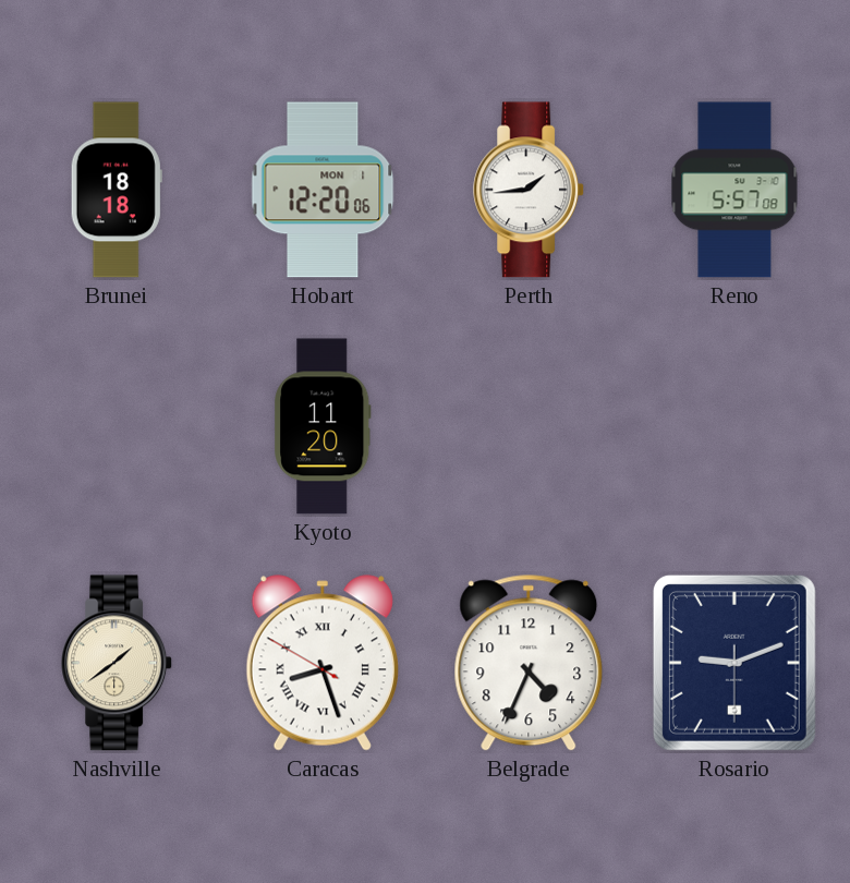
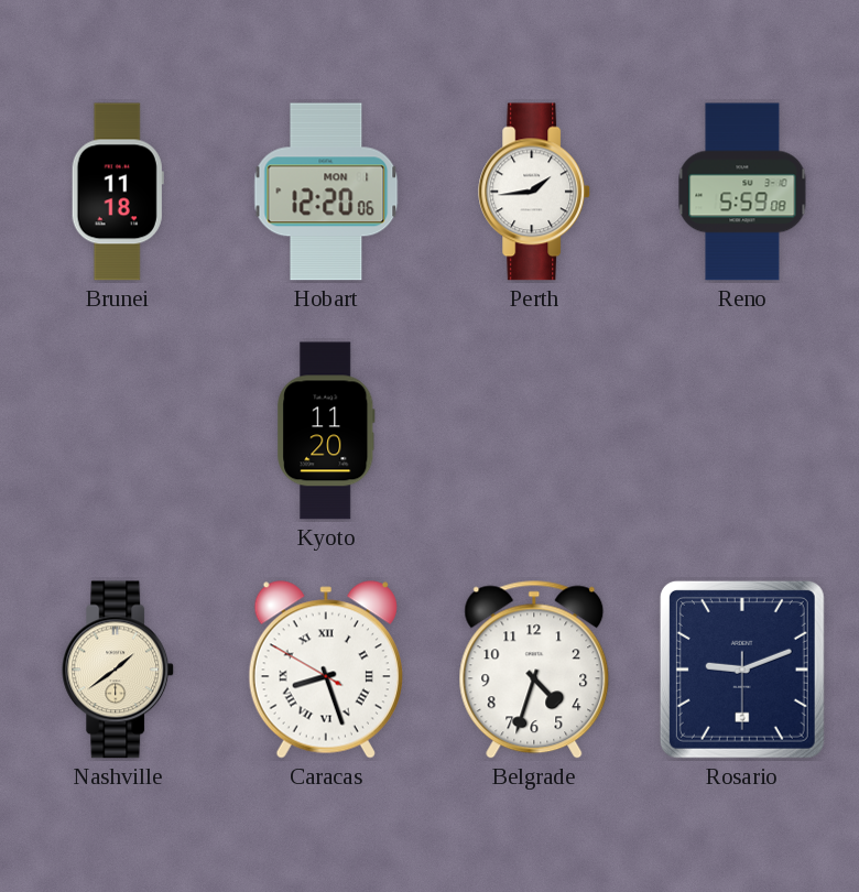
Brunei: 18:18 -> 11:18 (118, 192)
Reno: 5:57 -> 5:59 (742, 192)
Belgrade: 4:34 -> 4:33 (534, 670)
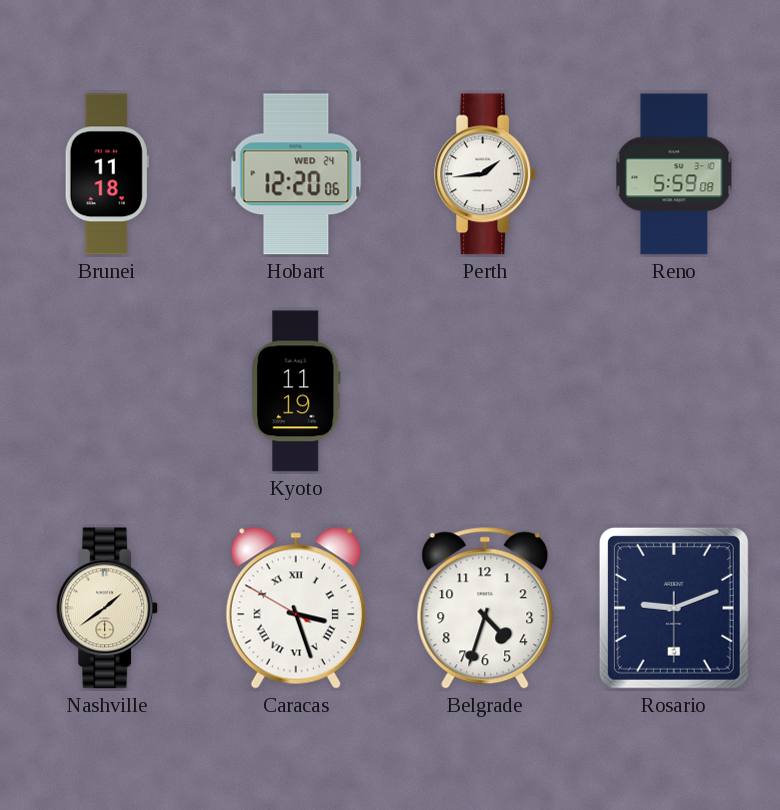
Hobart date: MON 1 -> WED 24 (296, 174)
Kyoto: 11:20 -> 11:19 (296, 391)
Caracas: 8:26 -> 3:26 (296, 608)
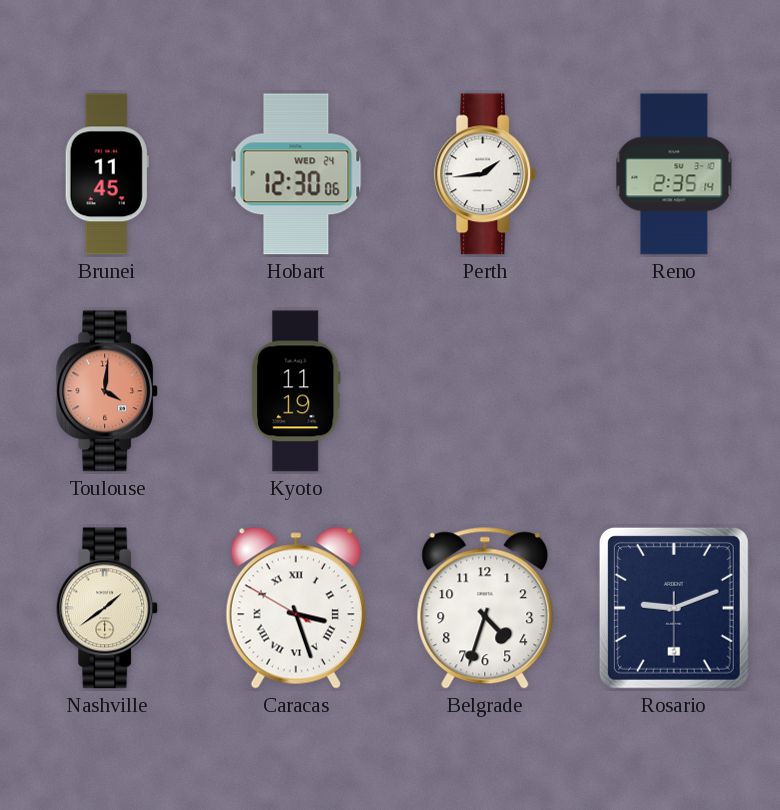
Brunei: 11:18 -> 11:45 (107, 174)
Hobart: 12:20 -> 12:30 (296, 174)
Reno: 5:59 -> 2:35 (674, 174)
Toulouse: none -> 4:01 (108, 391)
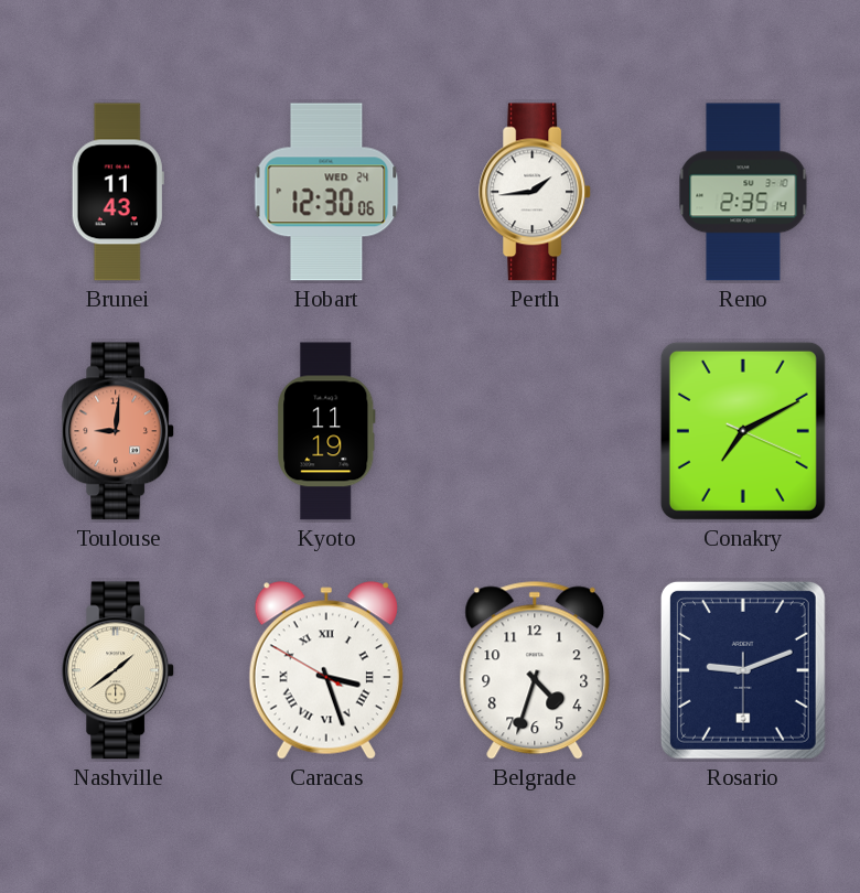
Brunei: 11:45 -> 11:43 (118, 192)
Toulouse: 4:01 -> 9:01 (119, 431)
Conakry: none -> 7:10 (743, 431)
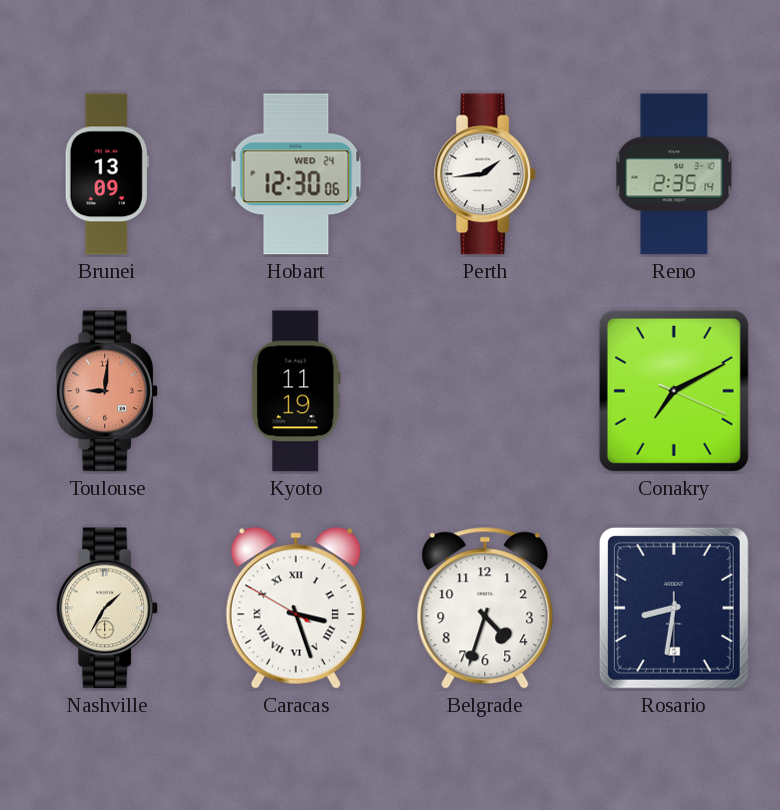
Brunei: 11:43 -> 13:09 (107, 174)
Nashville: 1:39 -> 1:35 (108, 608)
Rosario: 9:11 -> 8:31 (674, 608)
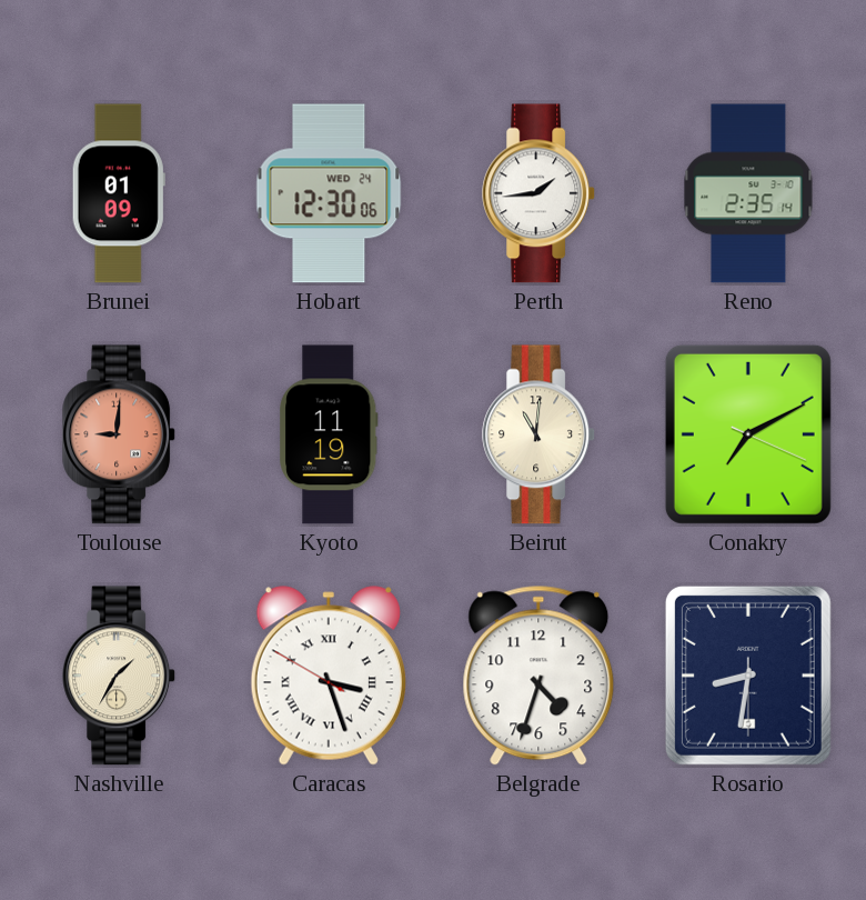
Brunei: 13:09 -> 01:09 (119, 193)
Beirut: none -> 11:01 (540, 434)
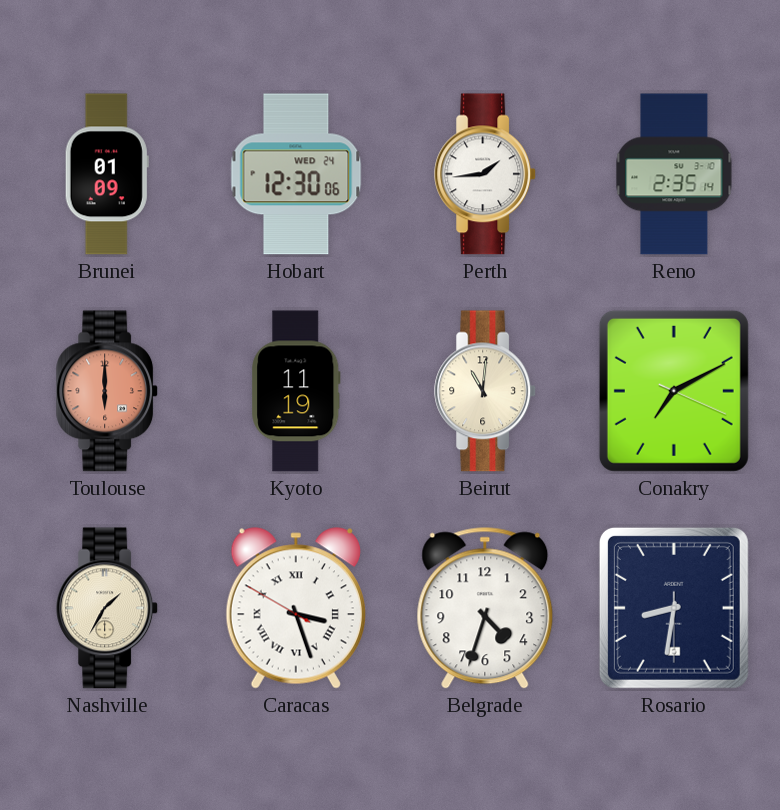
Toulouse: 9:01 -> 6:00 (108, 391)
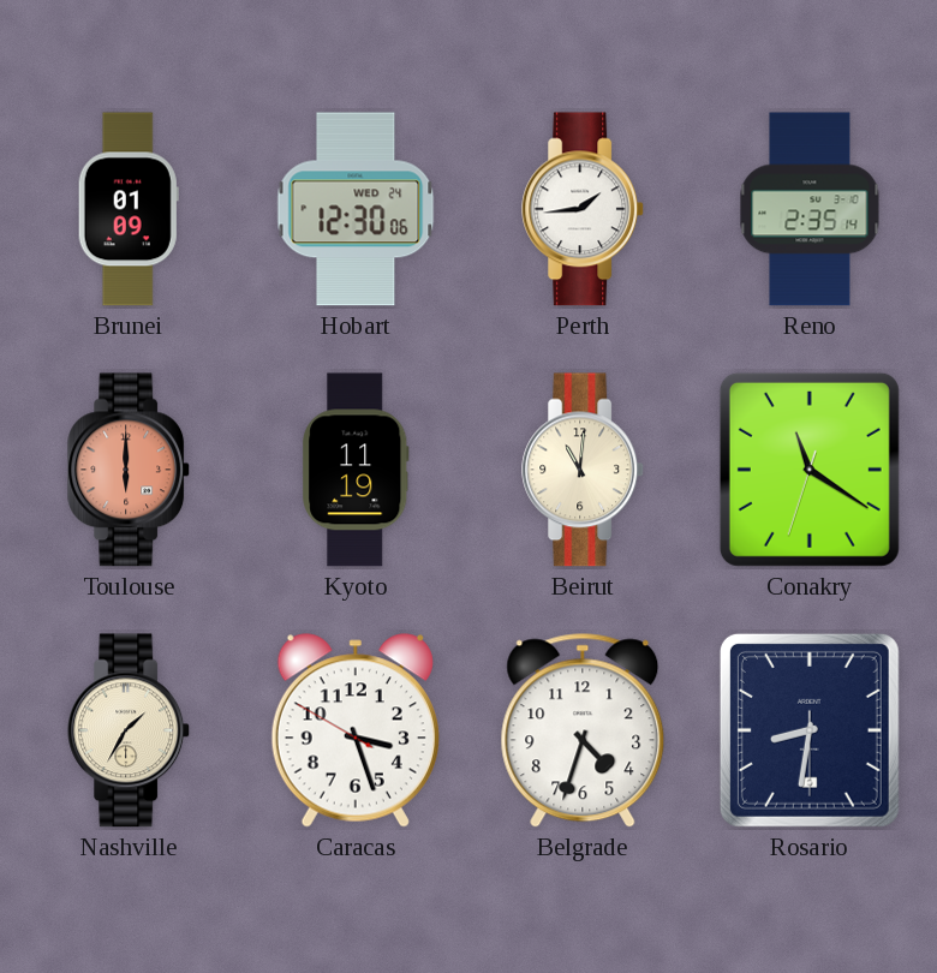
Conakry: 7:10 -> 11:20 (810, 470)
Caracas numerals: Roman -> Arabic (356, 730)
